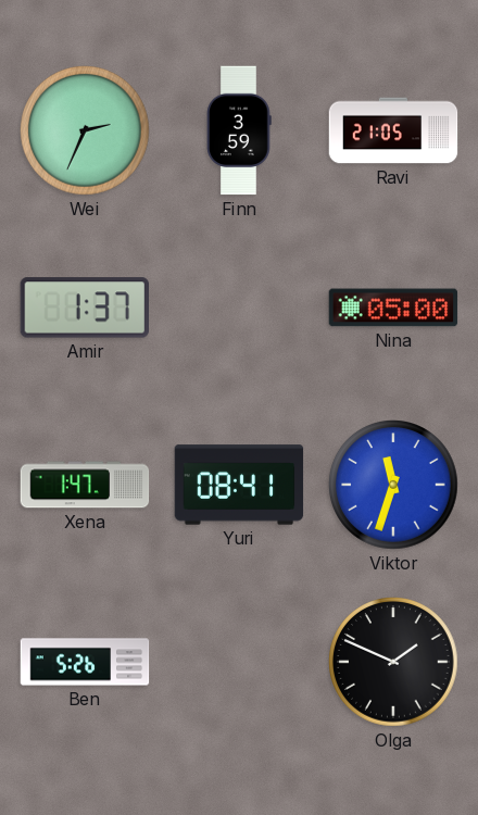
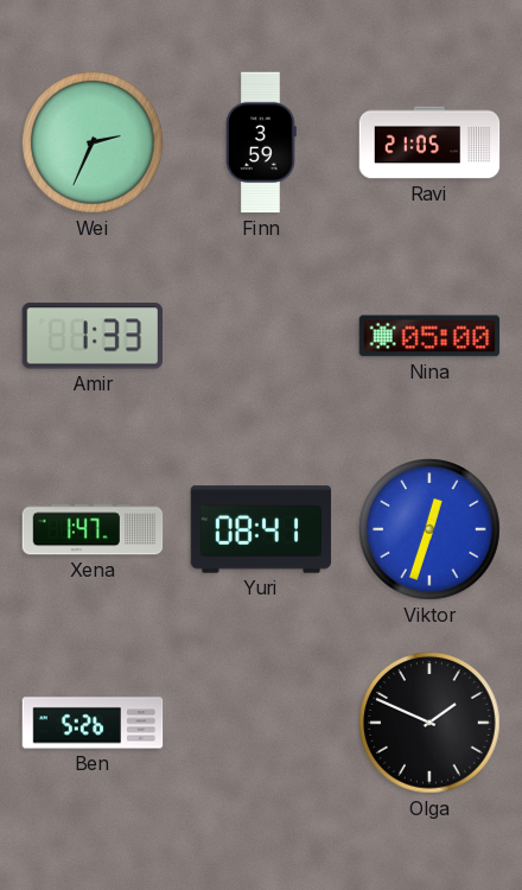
Amir: 1:37 -> 1:33 (91, 336)
Viktor: 11:33 -> 12:33 (431, 530)
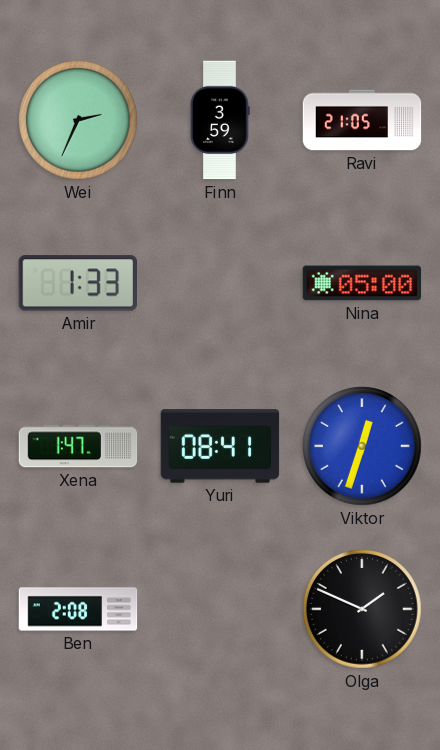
Ben: 5:26 -> 2:08 (78, 609)
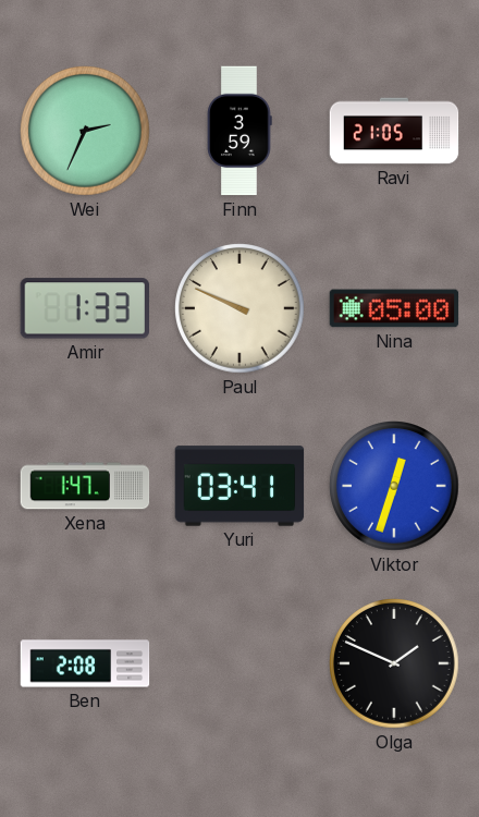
Paul: none -> 9:49 (241, 309)
Yuri: 08:41 -> 03:41 (239, 486)
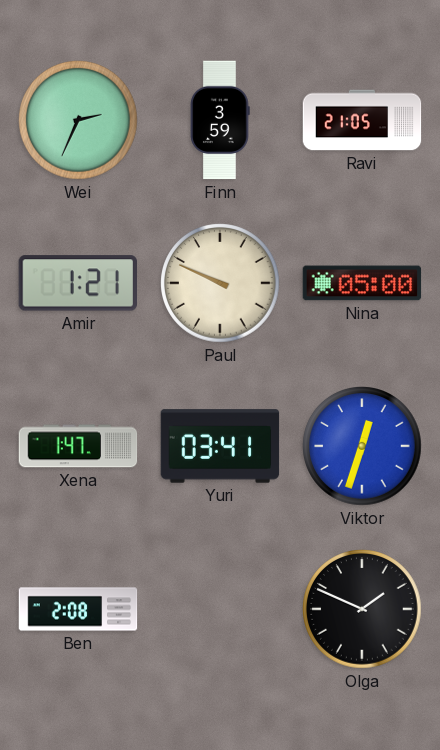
Amir: 1:33 -> 1:21 (77, 283)
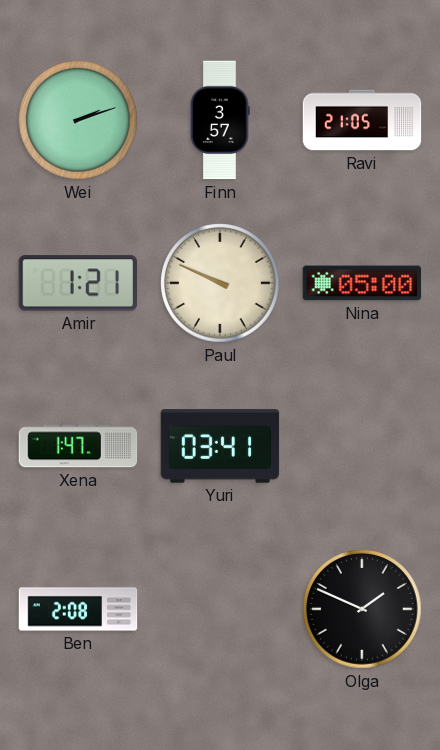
Wei: 2:34 -> 2:12 (79, 121)
Finn: 3:59 -> 3:57 (220, 120)
Viktor: 12:33 -> none (363, 447)
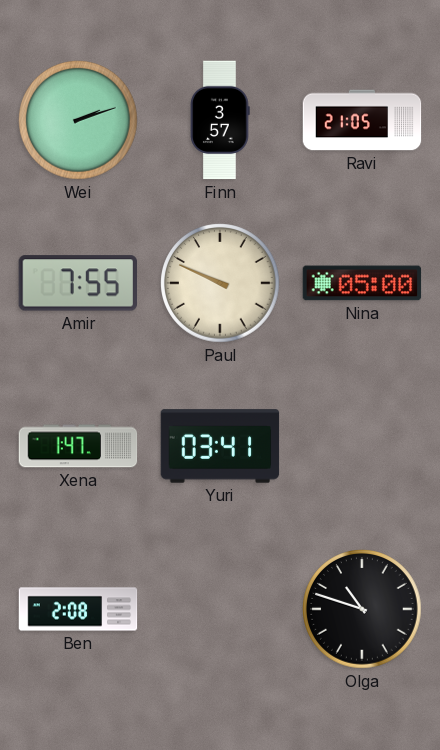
Amir: 1:21 -> 7:55 (77, 283)
Olga: 1:49 -> 10:48 (363, 610)
